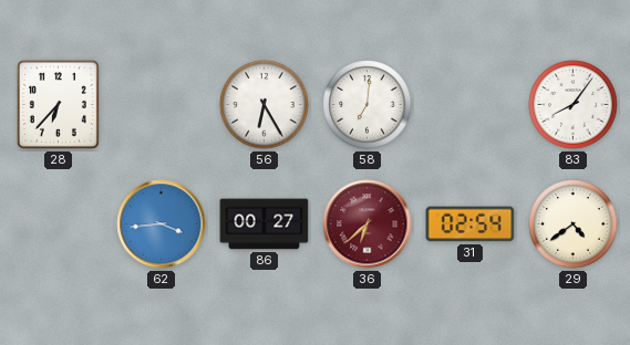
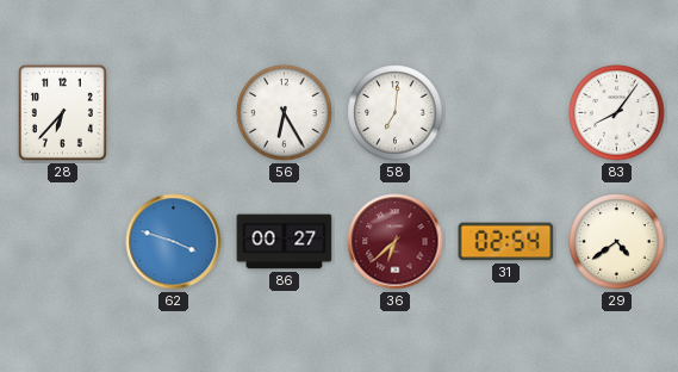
62: 3:44 -> 3:48 (174, 242)
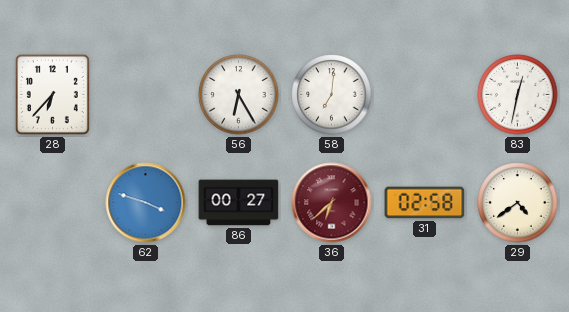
83: 8:06 -> 12:32 (518, 95)
31: 02:54 -> 02:58 (425, 203)
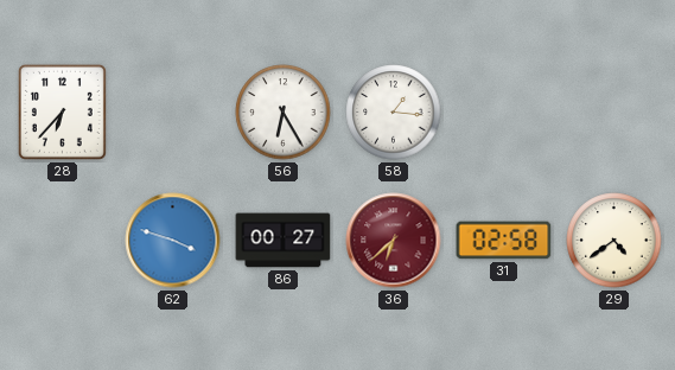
58: 7:01 -> 1:16 (394, 113)
83: 12:32 -> none (518, 95)
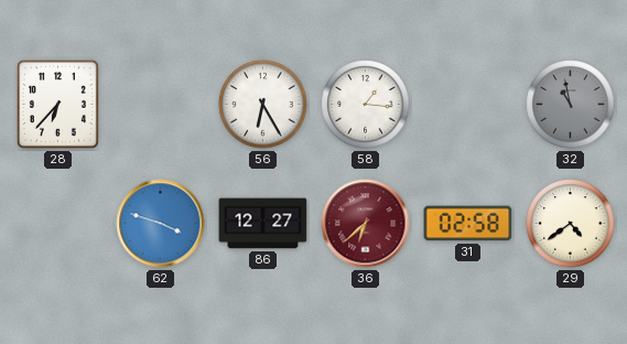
32: none -> 10:58 (571, 105)
86: 00:27 -> 12:27 (263, 224)
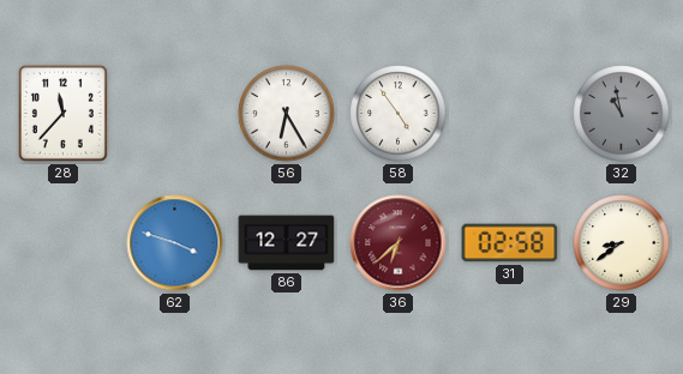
28: 6:37 -> 11:37 (62, 113)
58: 1:16 -> 4:54 (399, 114)
29: 4:39 -> 8:39 (622, 243)
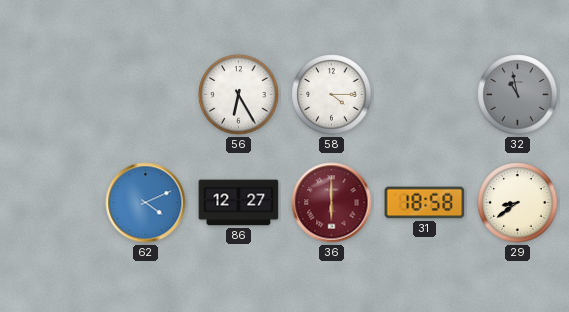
28: 11:37 -> none (62, 113)
58: 4:54 -> 4:15 (332, 95)
62: 3:48 -> 4:11 (146, 203)
36: 6:38 -> 6:00 (332, 203)
31: 02:58 -> 18:58 (425, 203)
